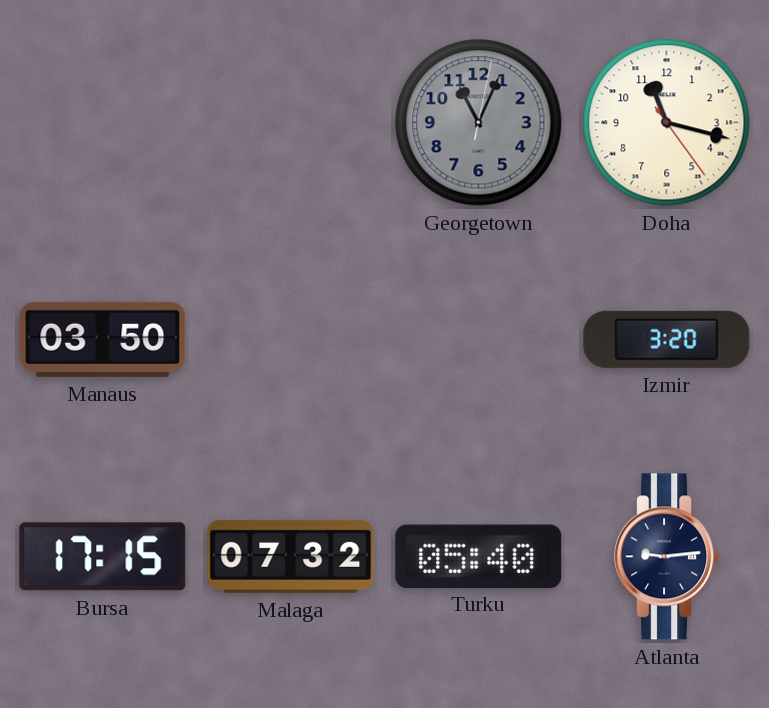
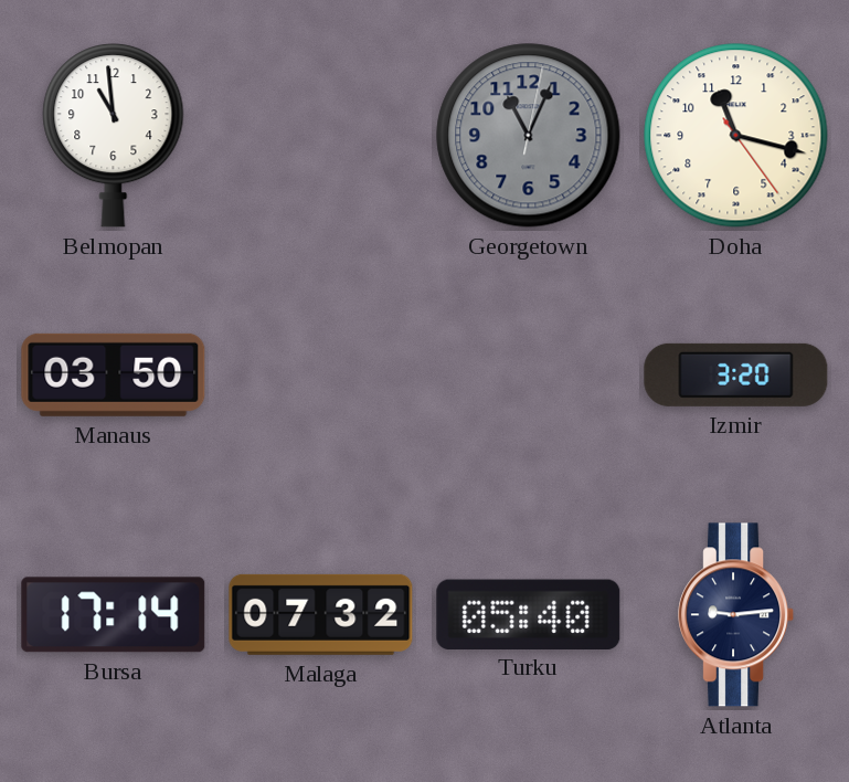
Belmopan: none -> 10:59 (114, 136)
Bursa: 17:15 -> 17:14 (114, 615)
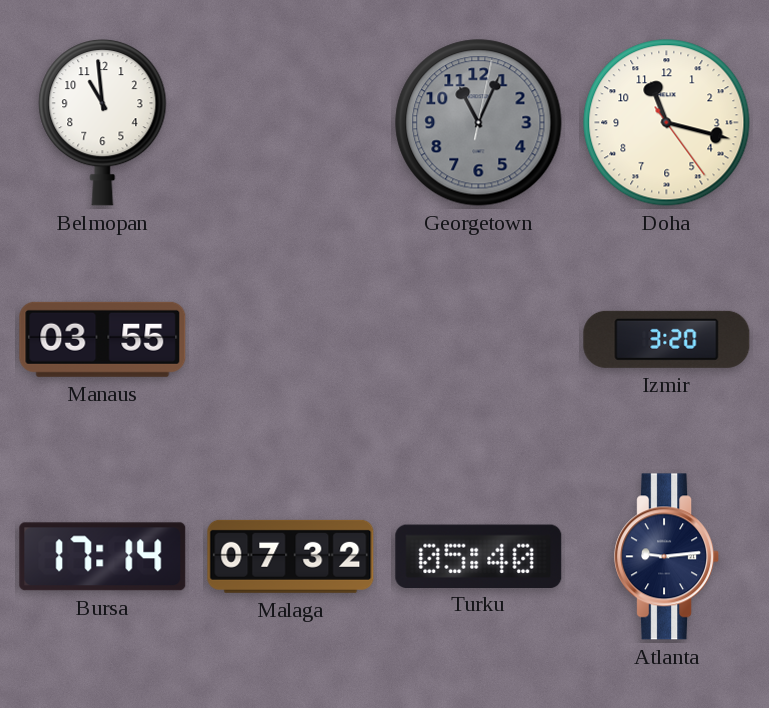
Manaus: 03:50 -> 03:55 (103, 339)
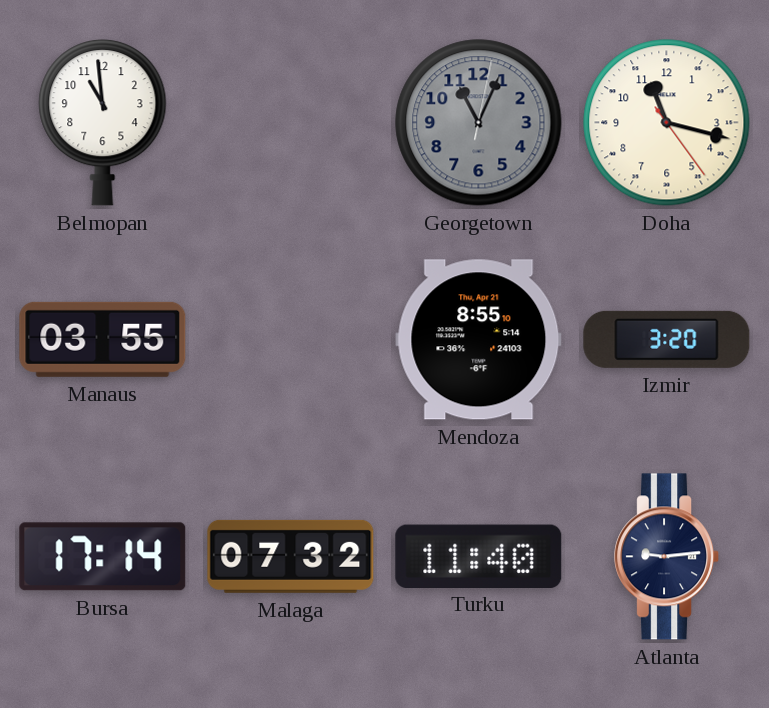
Mendoza: none -> 8:55 (479, 340)
Turku: 05:40 -> 11:40 (479, 556)
